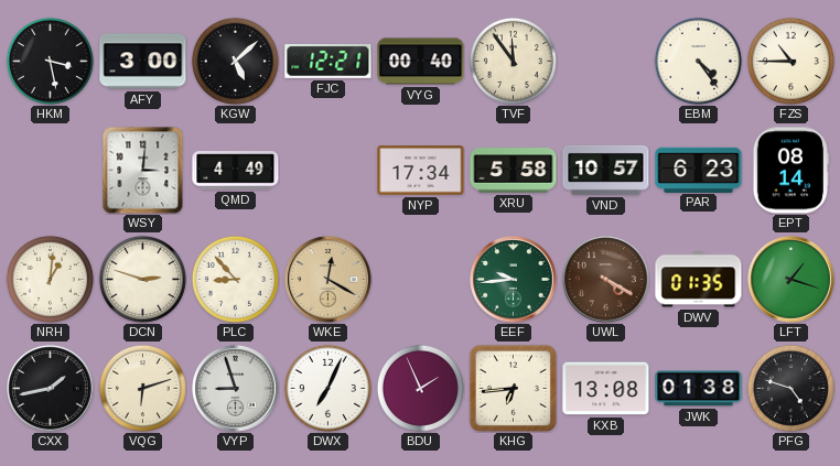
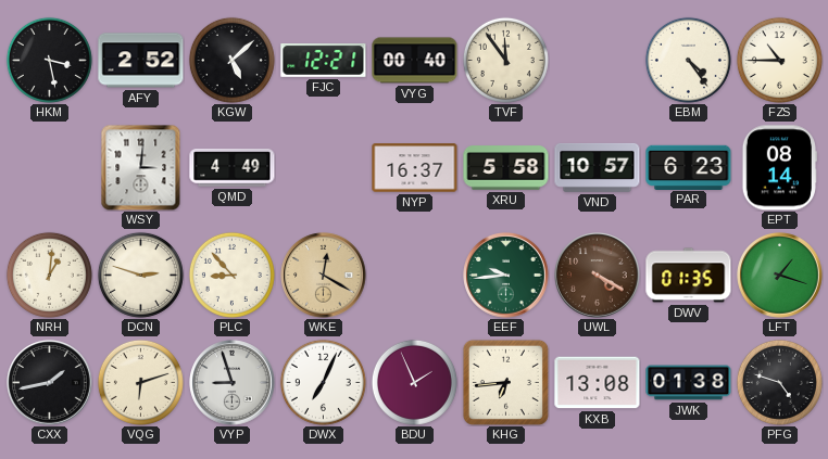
AFY: 3:00 -> 2:52 (141, 61)
NYP: 17:34 -> 16:37 (415, 168)
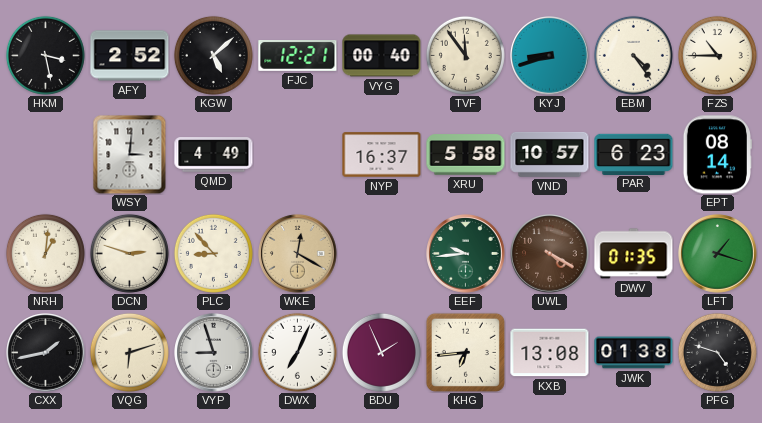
KYJ: none -> 8:42 (550, 56)
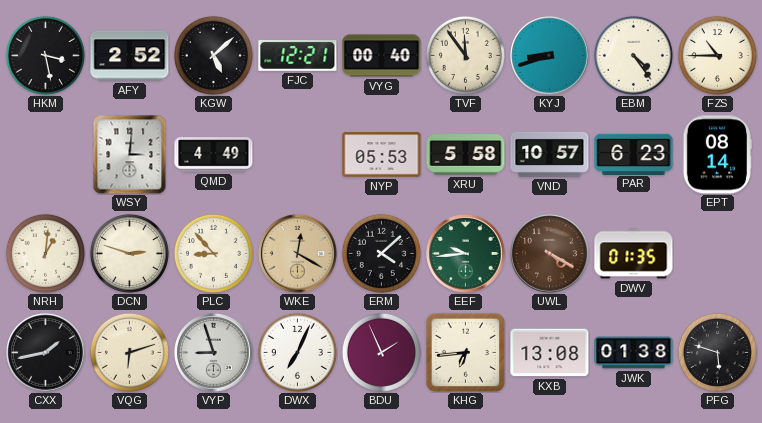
NYP: 16:37 -> 05:53 (382, 155)
ERM: none -> 4:08 (381, 253)
LFT: 1:18 -> none (718, 254)
PFG: 4:48 -> 5:48 (717, 352)
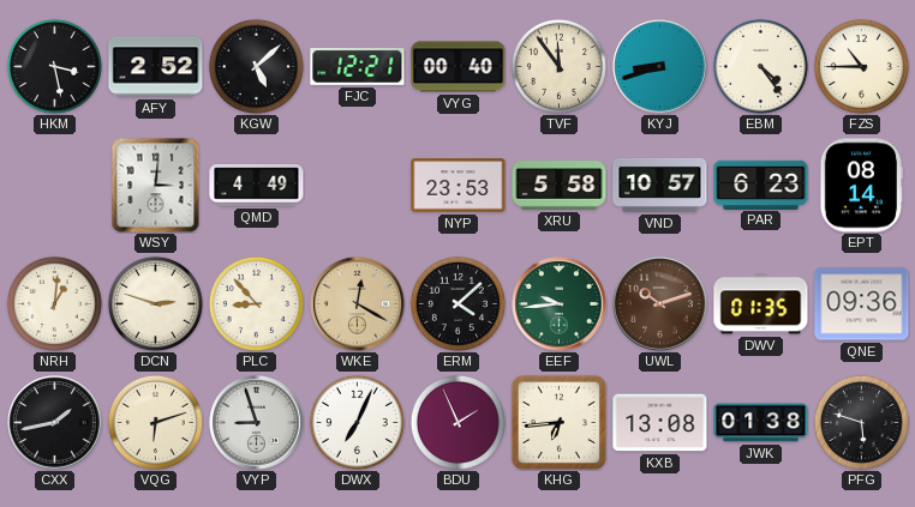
NYP: 05:53 -> 23:53 (459, 186)
UWL: 4:20 -> 10:12 (660, 304)
QNE: none -> 09:36 (862, 304)
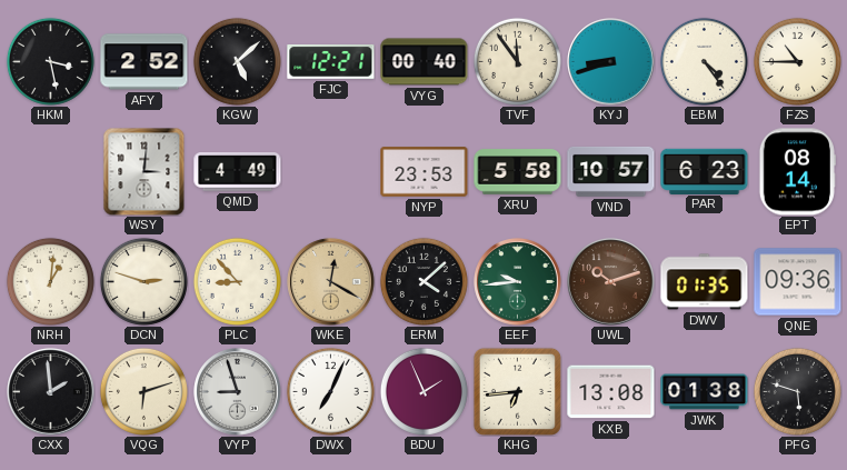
CXX: 1:43 -> 1:59 (51, 392)
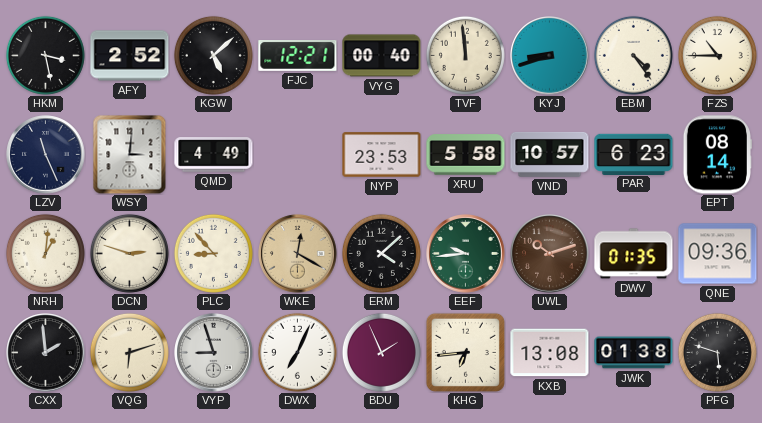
TVF: 11:54 -> 11:59 (465, 55)
LZV: none -> 11:26 (46, 155)
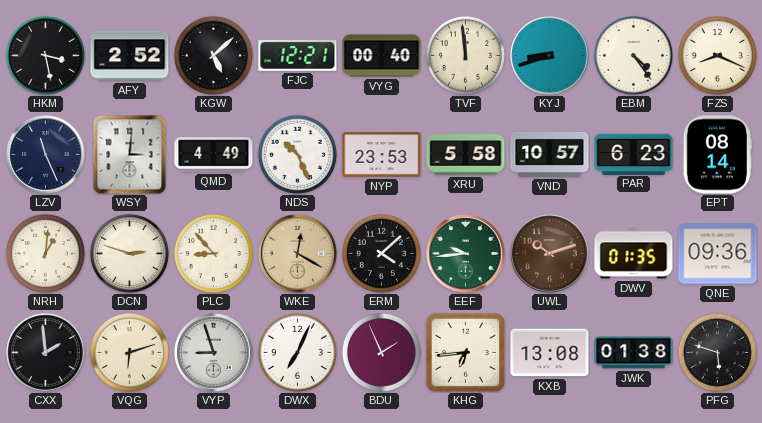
FZS: 10:45 -> 8:19 (717, 55)
NDS: none -> 10:26 (297, 154)
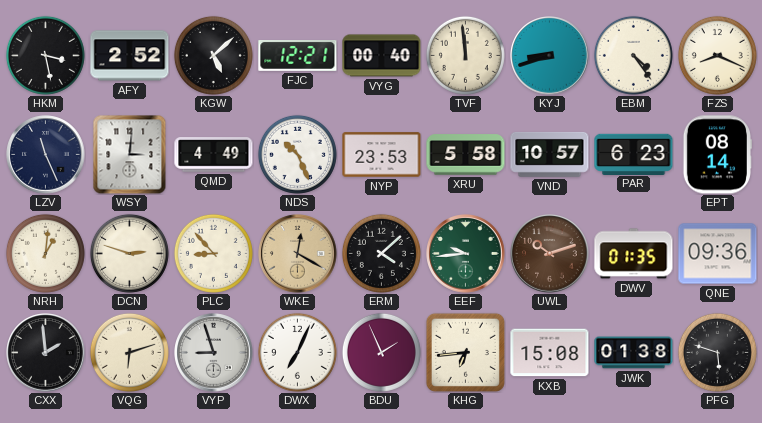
KXB: 13:08 -> 15:08 (550, 353)
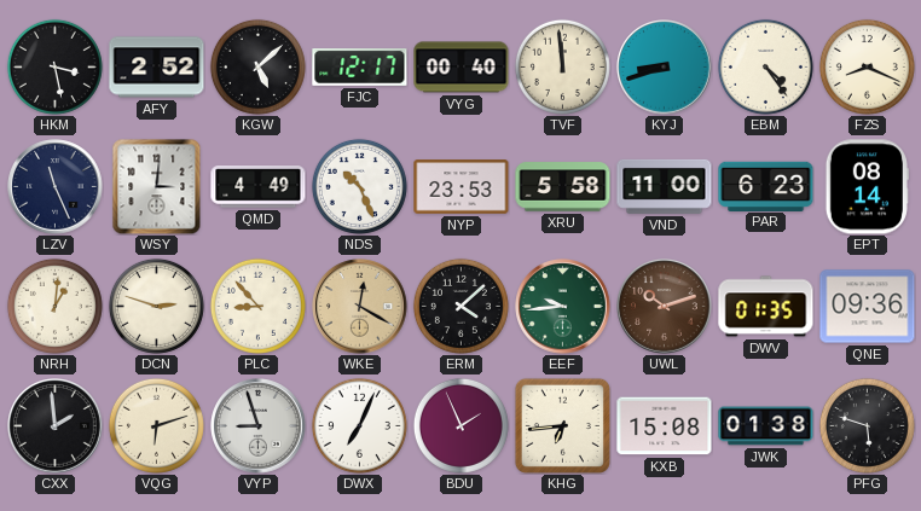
FJC: 12:21 -> 12:17 (360, 68)
VND: 10:57 -> 11:00 (665, 186)
